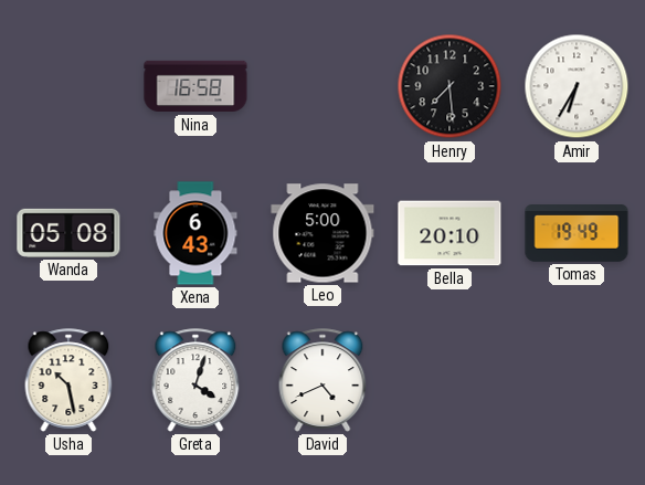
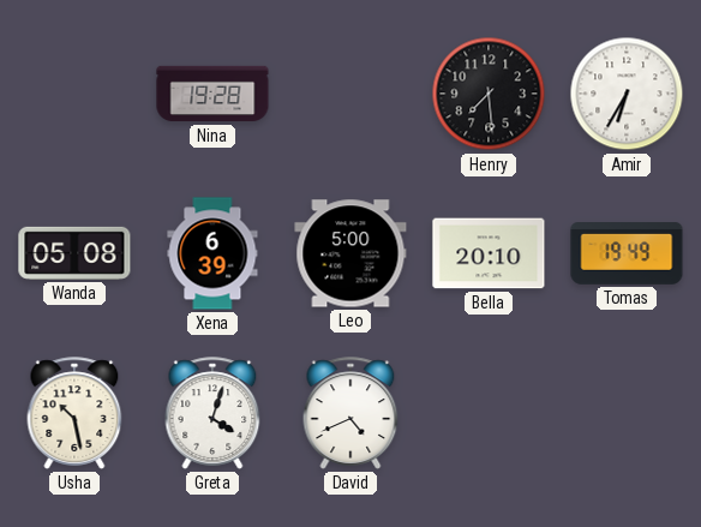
Nina: 16:58 -> 19:28 (212, 94)
Xena: 6:43 -> 6:39 (212, 253)
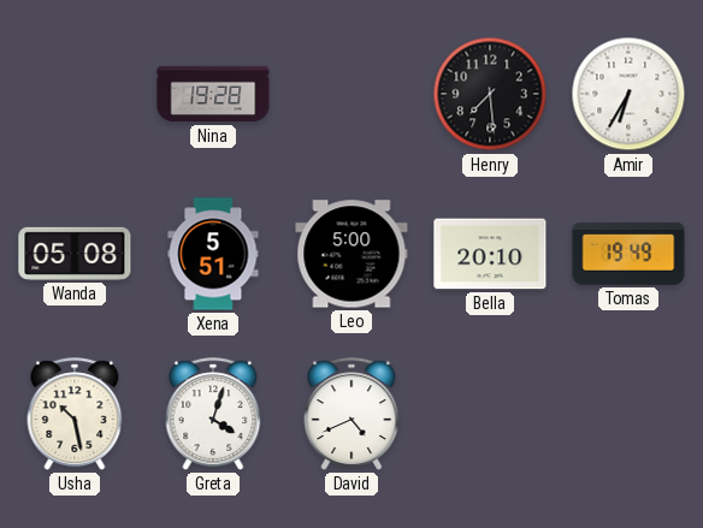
Xena: 6:39 -> 5:51 (213, 254)
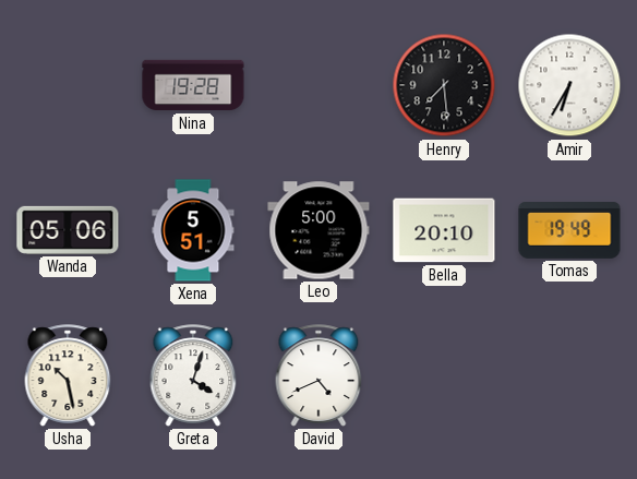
Wanda: 05:08 -> 05:06 (68, 230)
